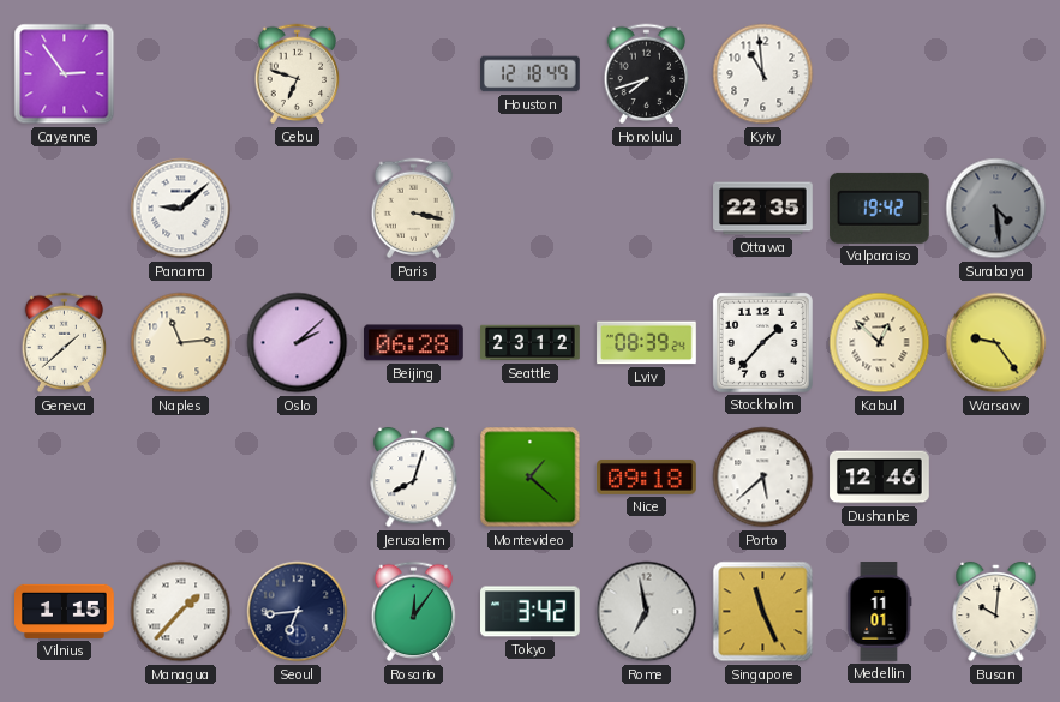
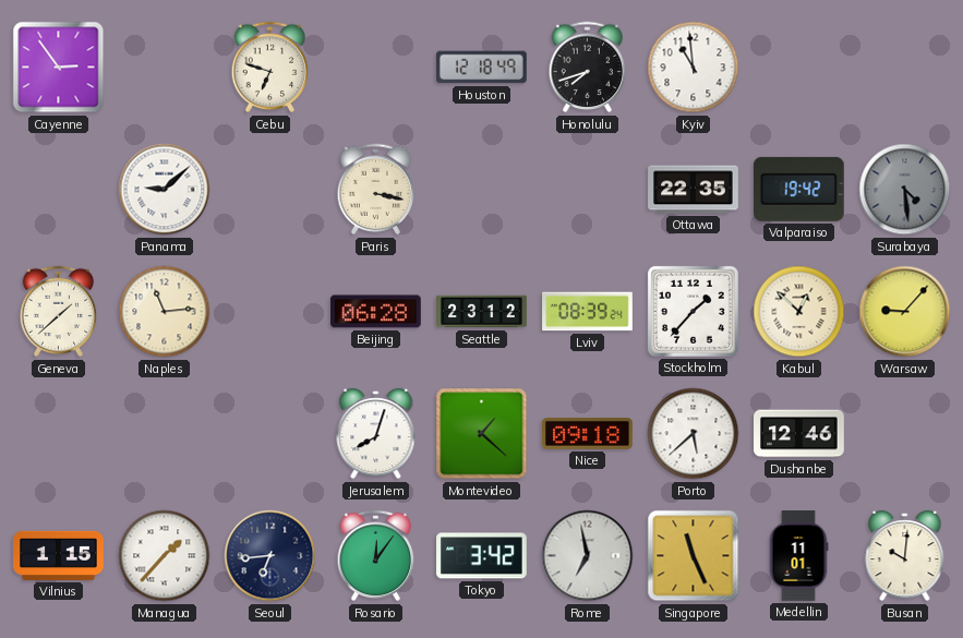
Oslo: 2:08 -> none (298, 343)
Warsaw: 9:24 -> 9:07 (905, 312)
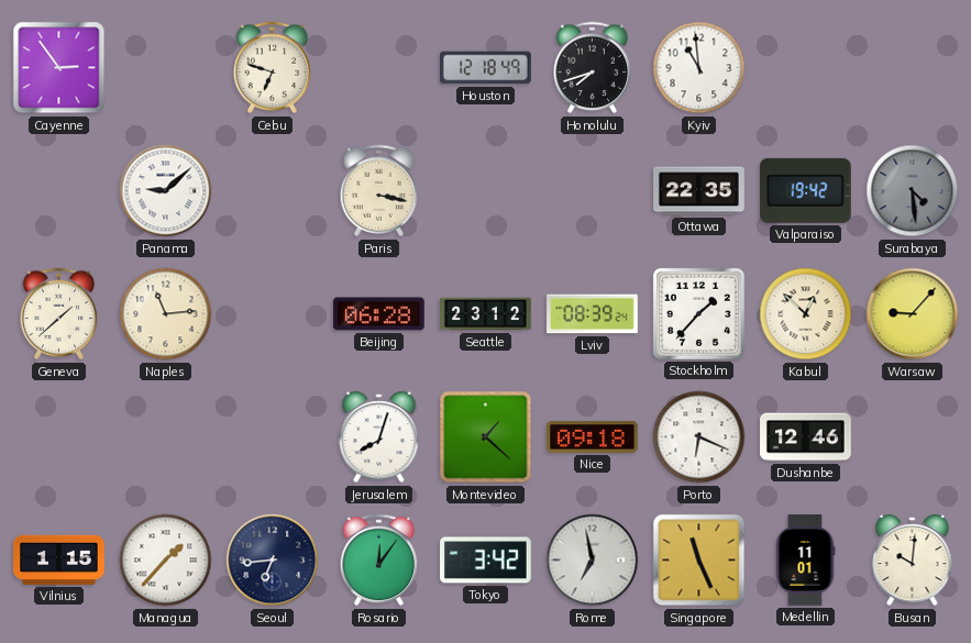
Porto: 5:38 -> 6:19 (699, 437)
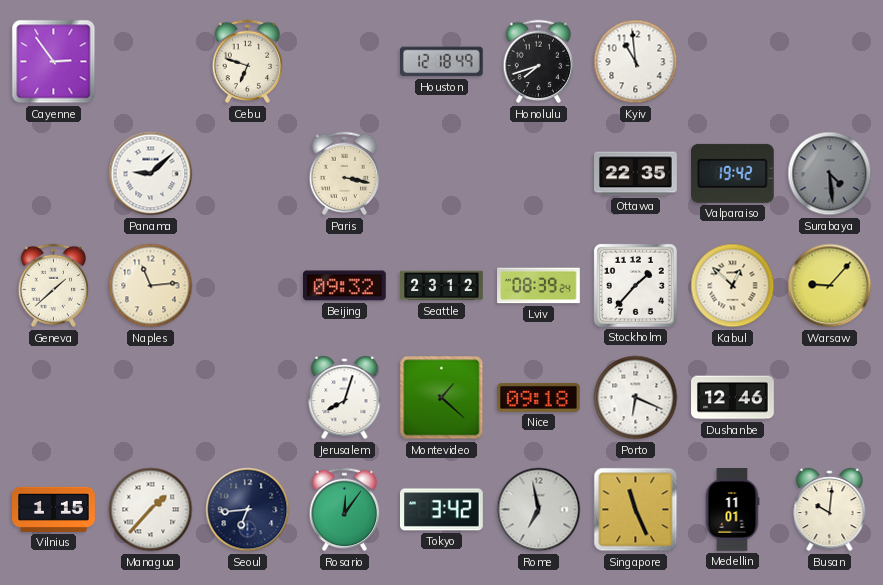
Beijing: 06:28 -> 09:32 (345, 286)
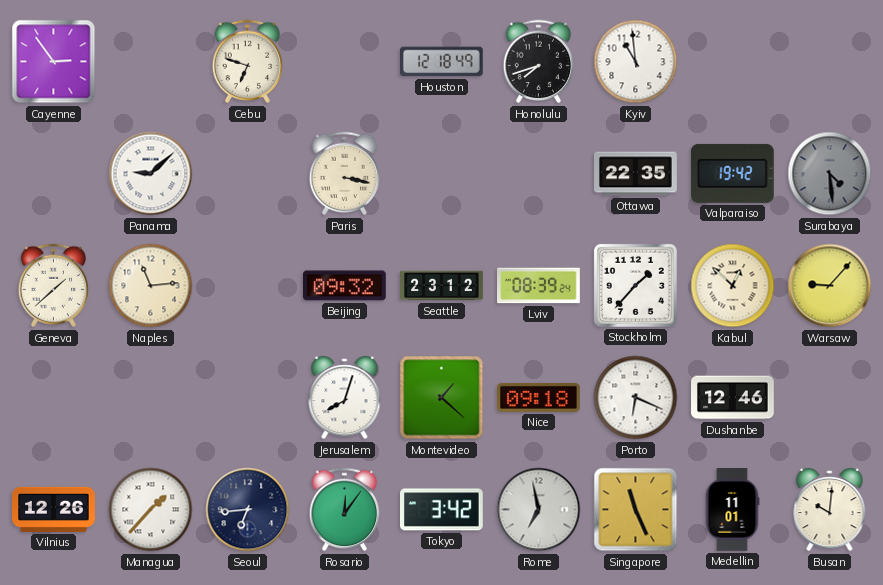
Vilnius: 1:15 -> 12:26 (54, 509)
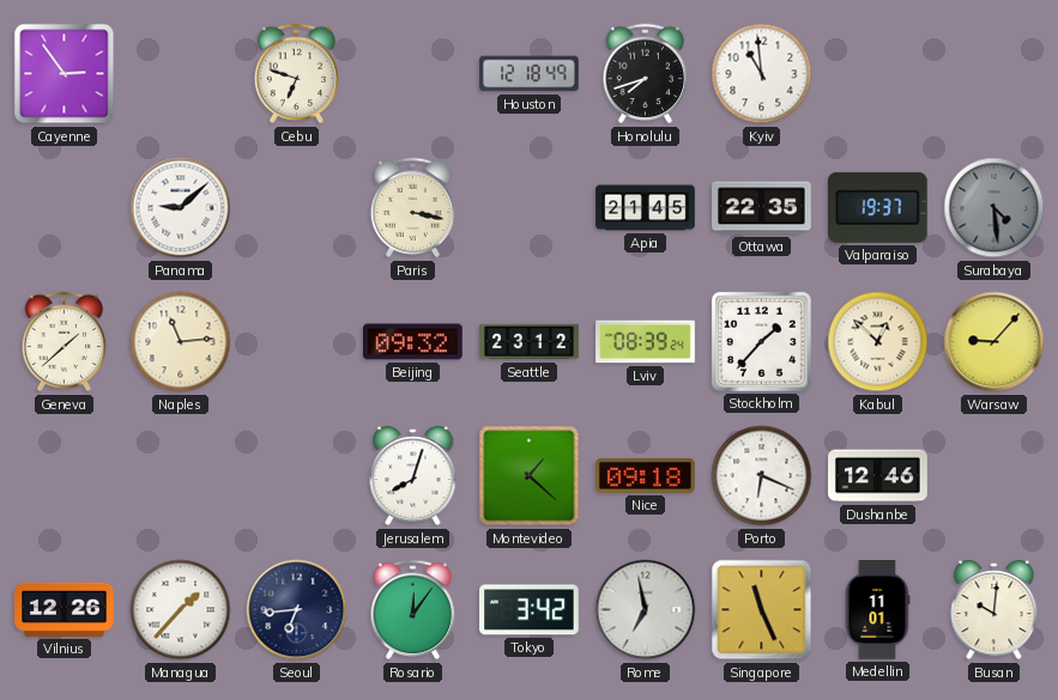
Apia: none -> 21:45 (646, 208)
Valparaiso: 19:42 -> 19:37 (877, 207)
